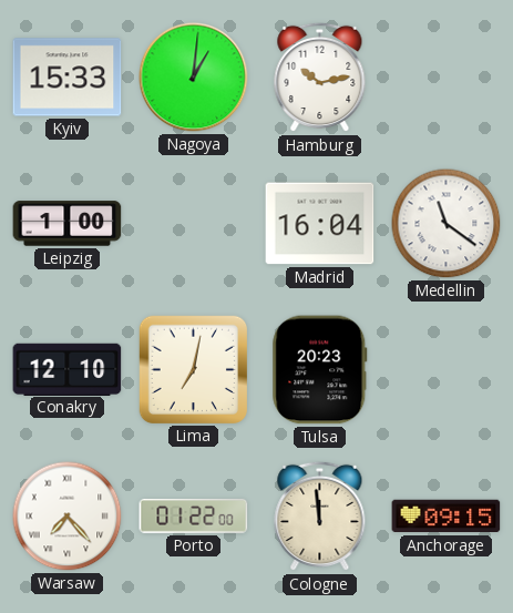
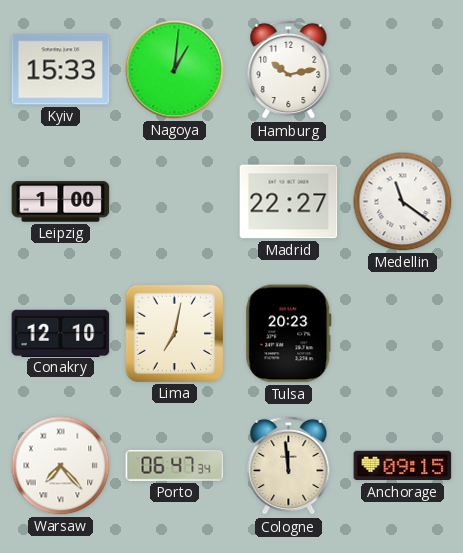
Madrid: 16:04 -> 22:27 (289, 202)
Porto: 01:22 -> 06:47 (175, 465)
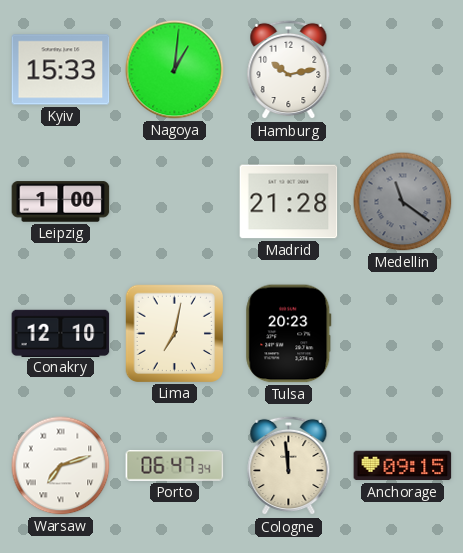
Madrid: 22:27 -> 21:28 (289, 202)
Medellin dial: white -> grey (403, 202)
Warsaw: 7:23 -> 7:12 (61, 466)
